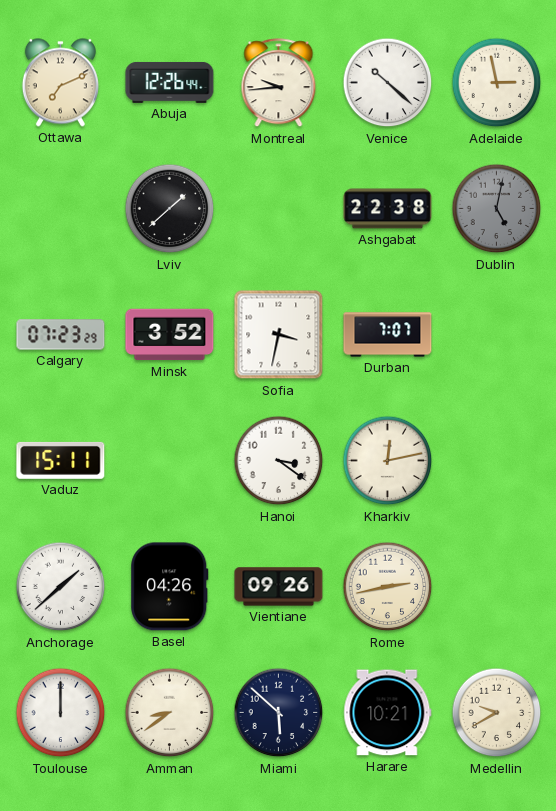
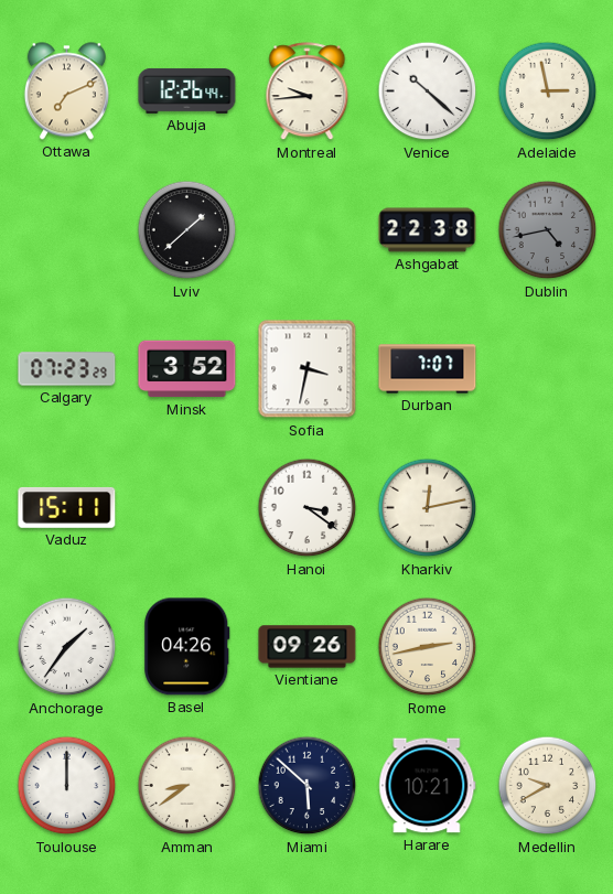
Dublin: 5:02 -> 4:43 (548, 230)
Anchorage: 1:38 -> 1:36 (67, 647)
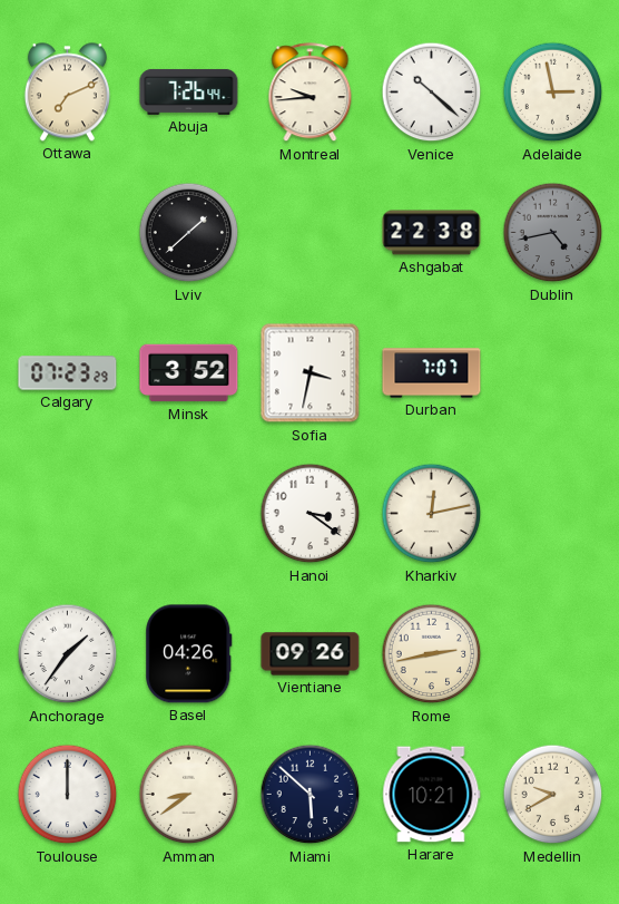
Abuja: 12:26 -> 7:26 (189, 93)
Vaduz: 15:11 -> none (67, 507)
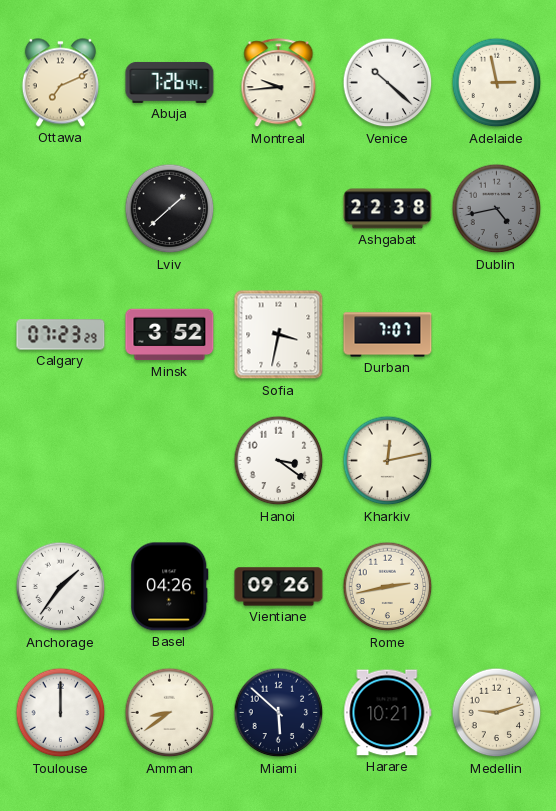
Medellin: 9:40 -> 9:12 (497, 713)
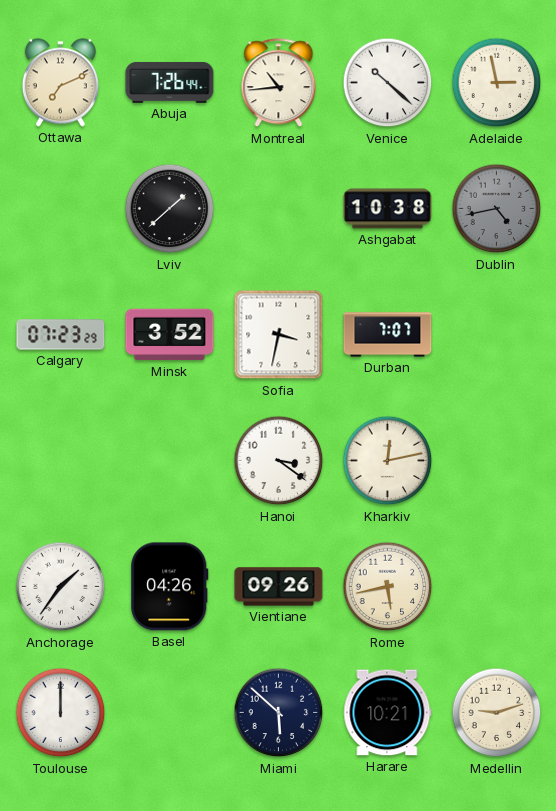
Montreal: 9:44 -> 10:44 (279, 83)
Ashgabat: 22:38 -> 10:38 (388, 209)
Rome: 2:43 -> 5:43 (388, 587)
Amman: 8:39 -> none (170, 713)
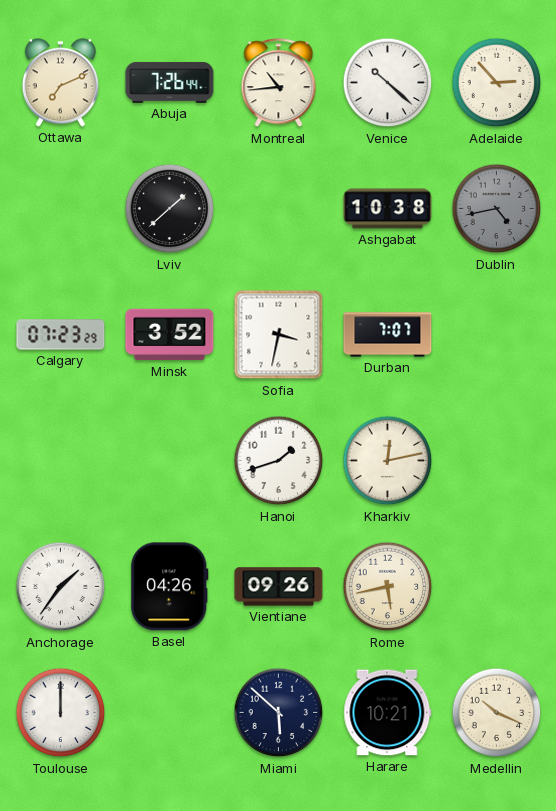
Adelaide: 2:58 -> 2:53 (497, 83)
Hanoi: 3:21 -> 1:42 (279, 461)
Medellin: 9:12 -> 10:19 (497, 713)
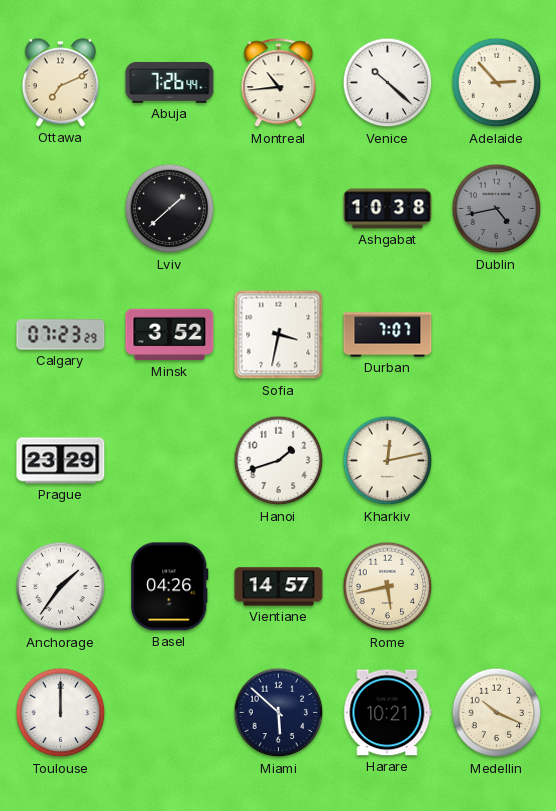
Prague: none -> 23:29 (61, 461)
Vientiane: 09:26 -> 14:57 (279, 587)
